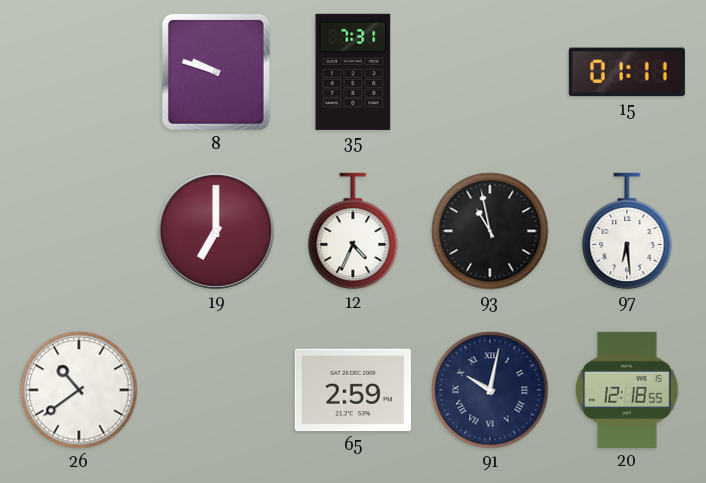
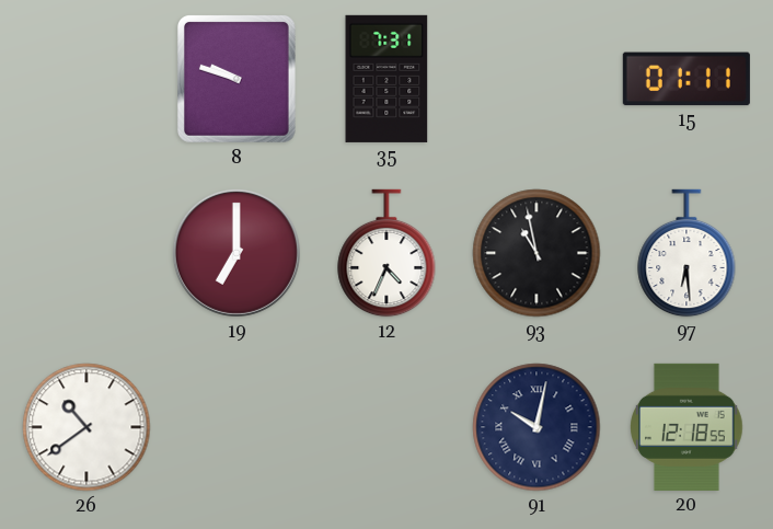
65: 2:59 -> none (353, 390)
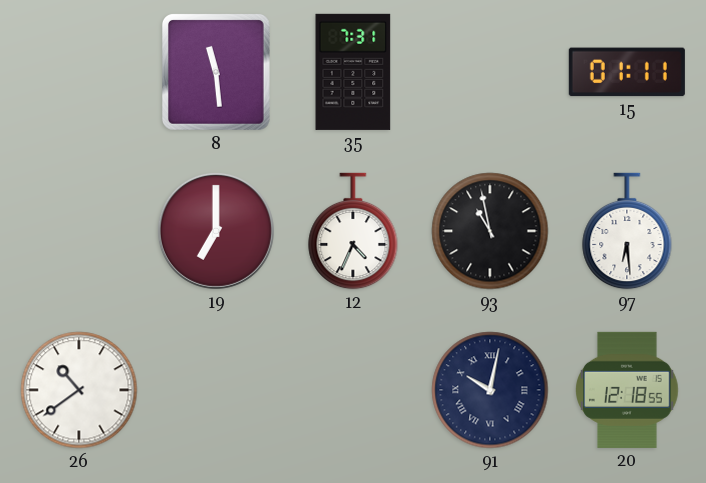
8: 9:48 -> 11:29 (216, 72)
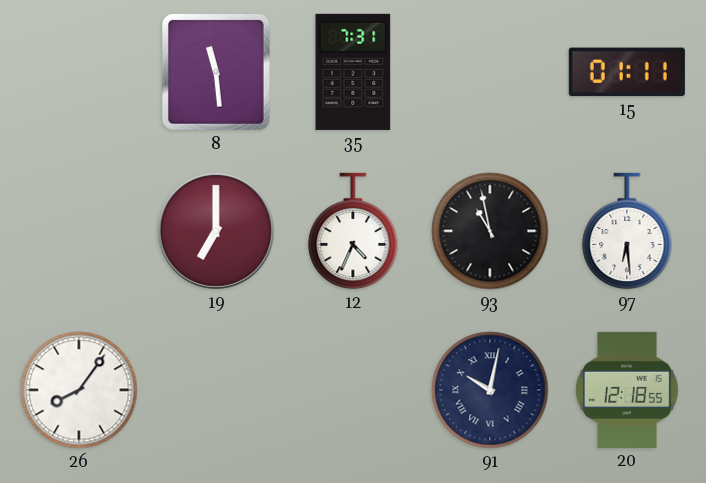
26: 10:39 -> 8:06 (79, 390)
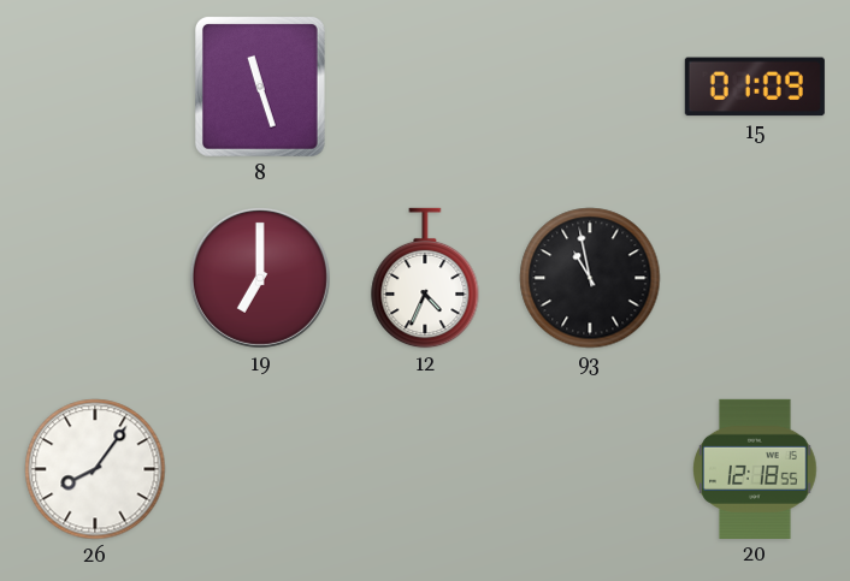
8: 11:29 -> 11:27 (260, 87)
35: 7:31 -> none (353, 72)
15: 01:11 -> 01:09 (755, 87)
97: 6:29 -> none (627, 231)
91: 10:02 -> none (490, 390)
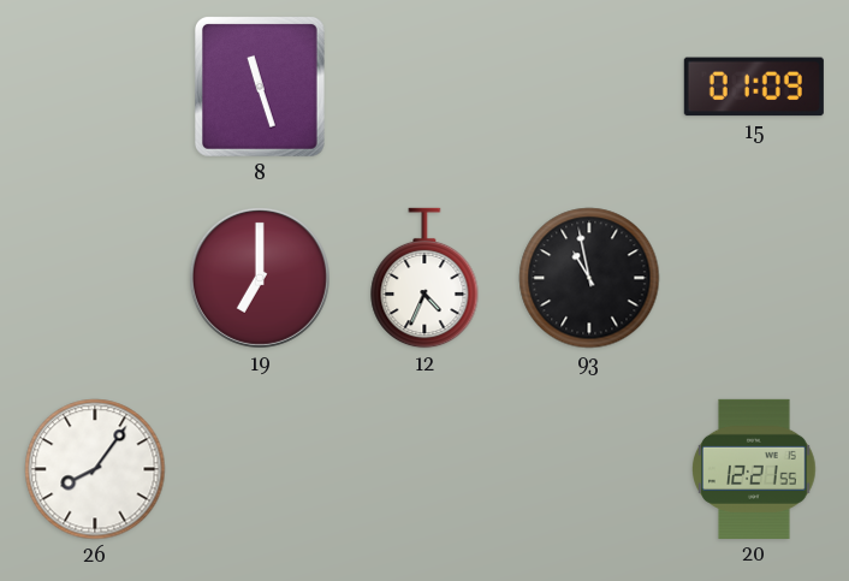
20: 12:18 -> 12:21 (755, 469)
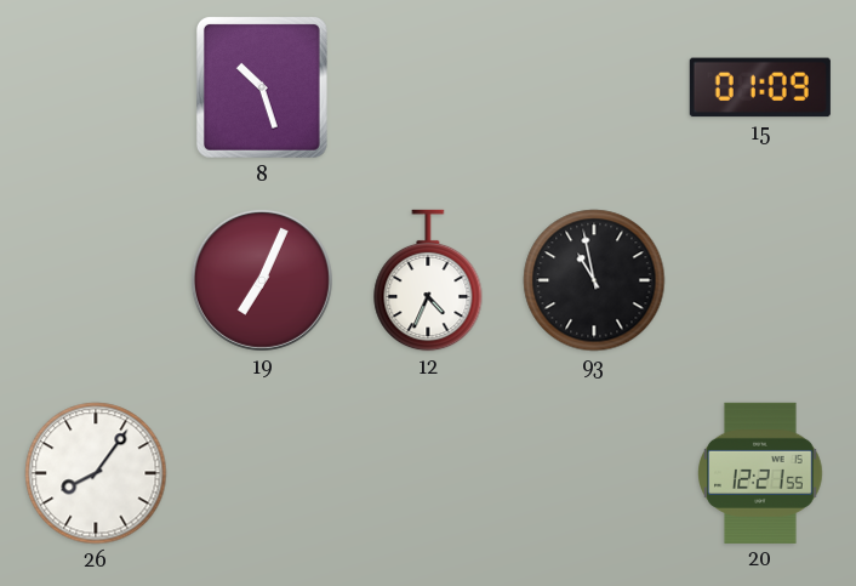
8: 11:27 -> 10:27 (262, 87)
19: 7:00 -> 7:04 (262, 280)
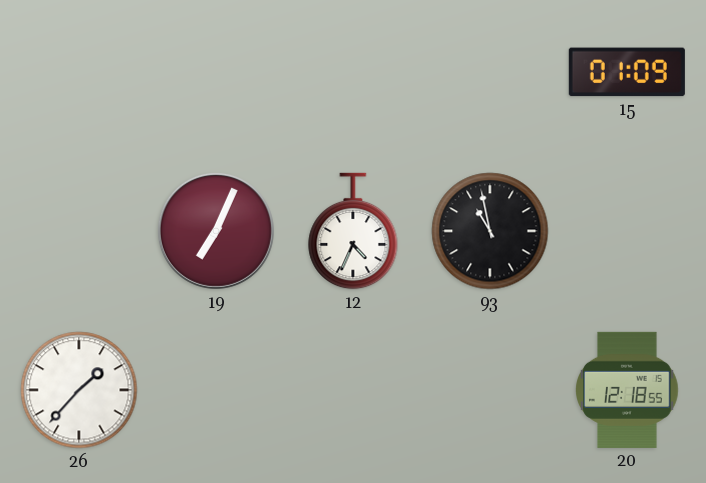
8: 10:27 -> none (262, 87)
26: 8:06 -> 1:37 (79, 390)
20: 12:21 -> 12:18 (628, 390)
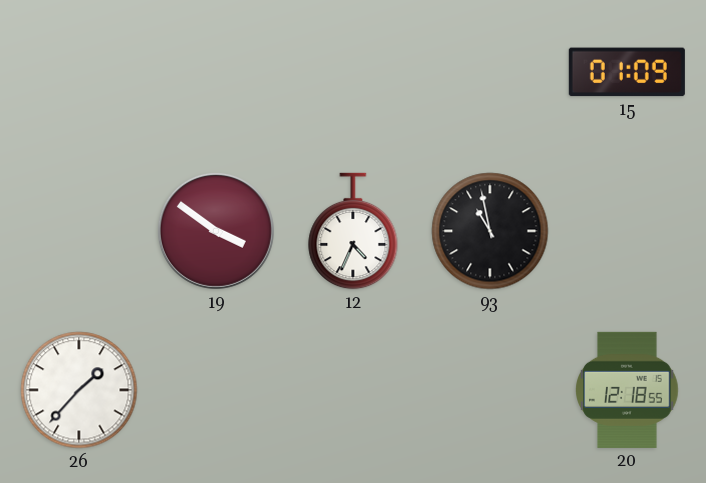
19: 7:04 -> 3:51 (216, 231)
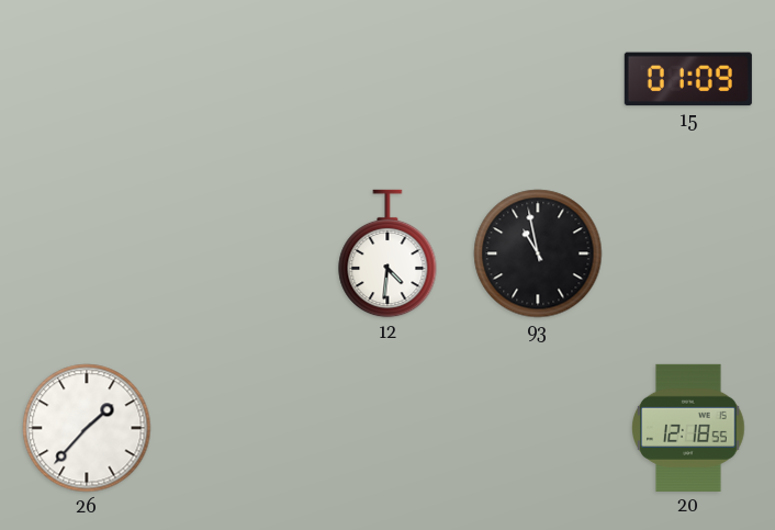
19: 3:51 -> none (216, 231)
12: 4:34 -> 4:31 (387, 253)
